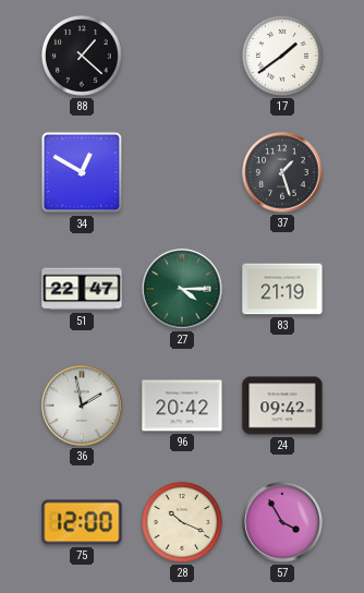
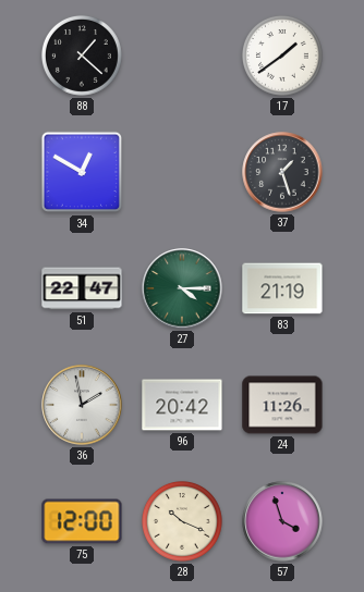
24: 09:42 -> 11:26 (282, 405)
57: 3:55 -> 3:57 (282, 521)
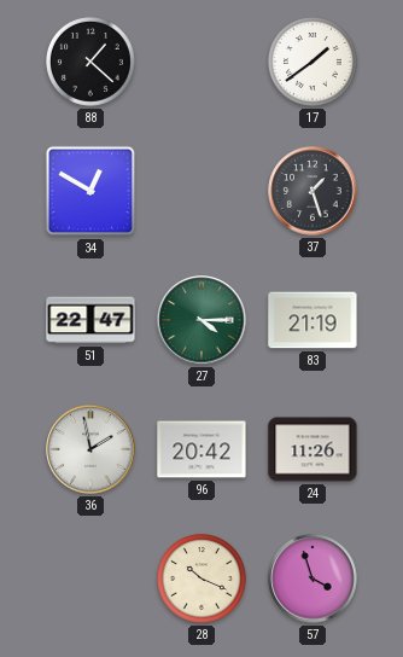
75: 12:00 -> none (82, 521)
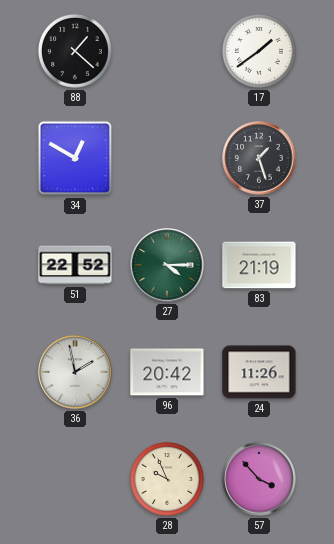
51: 22:47 -> 22:52 (75, 265)
28: 10:19 -> 9:56 (167, 479)
57: 3:57 -> 3:53 (259, 479)
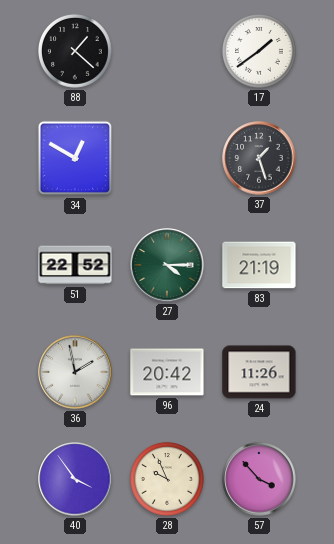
40: none -> 3:54 (75, 479)
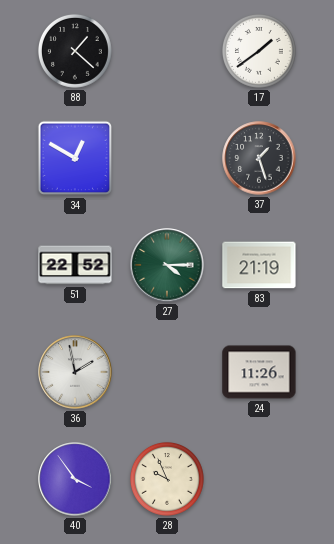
96: 20:42 -> none (167, 372)
57: 3:53 -> none (259, 479)
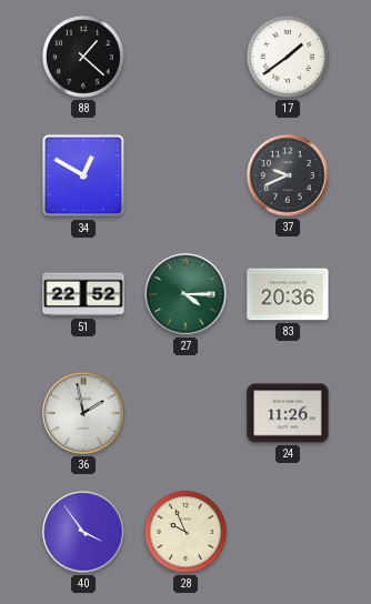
37: 1:27 -> 9:41 (288, 175)
83: 21:19 -> 20:36 (288, 294)
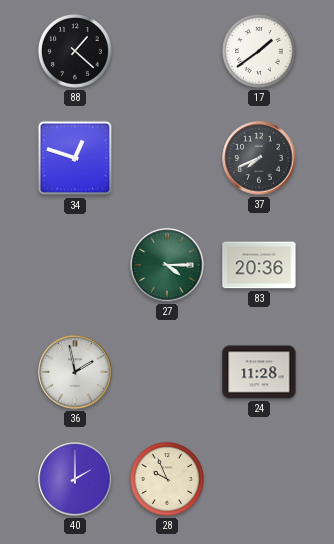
34: 12:50 -> 12:48 (75, 158)
37: 9:41 -> 7:41 (259, 158)
51: 22:52 -> none (83, 294)
24: 11:26 -> 11:28 (259, 372)
40: 3:54 -> 2:00 (75, 479)
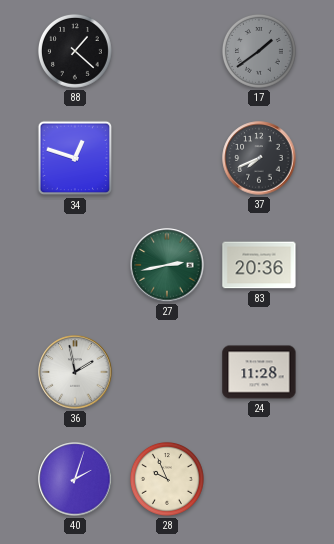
17 dial: white -> grey (259, 51)
27: 4:15 -> 2:43 (167, 265)
40: 2:00 -> 2:03 (75, 479)
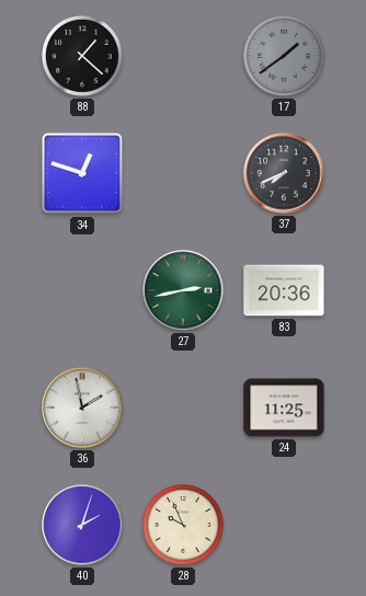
24: 11:28 -> 11:25 (284, 408)
